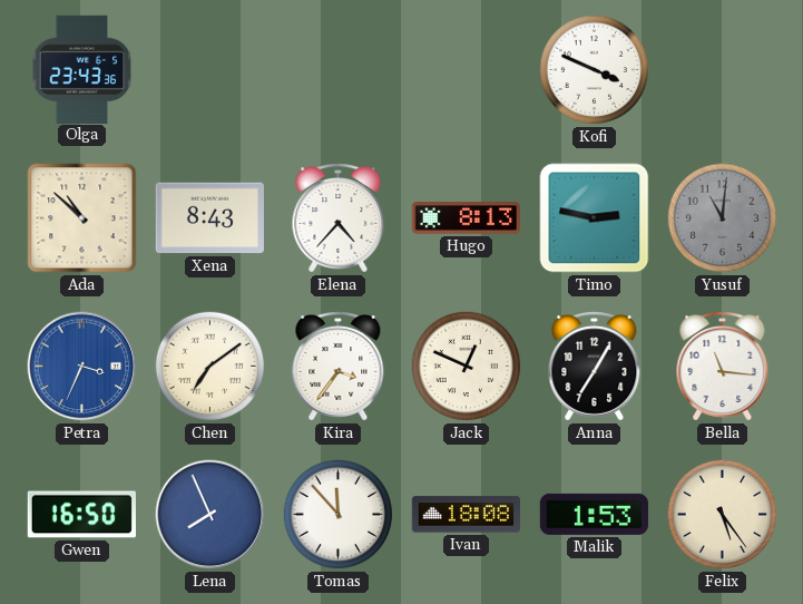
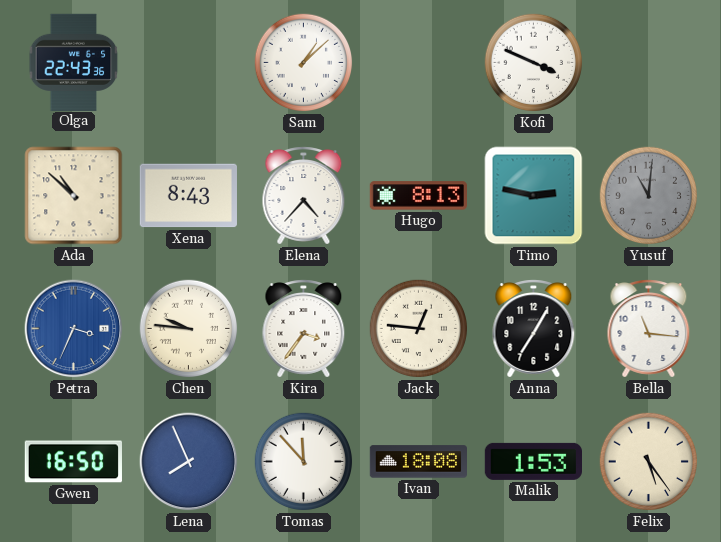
Olga: 23:43 -> 22:43 (74, 62)
Sam: none -> 1:08 (304, 63)
Chen: 7:09 -> 9:46 (189, 329)
Jack: 12:49 -> 12:46 (419, 329)
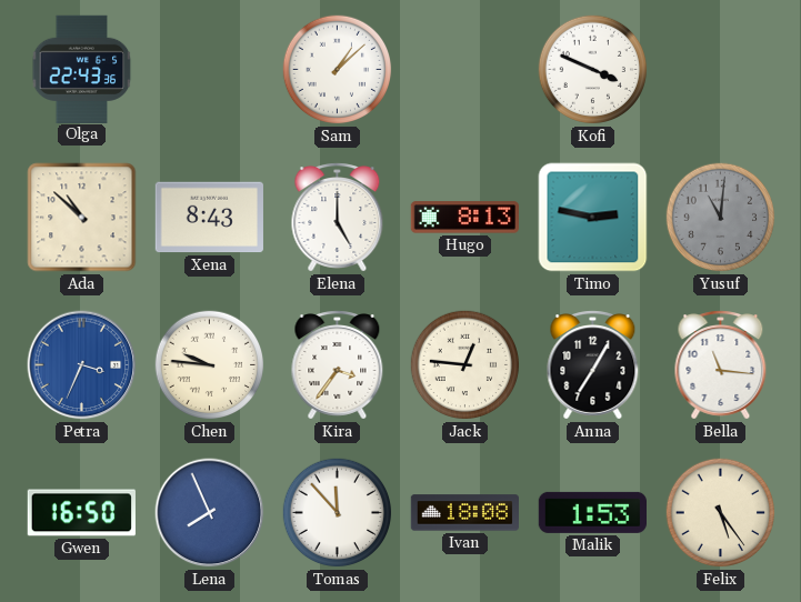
Elena: 4:37 -> 5:00 (338, 218)
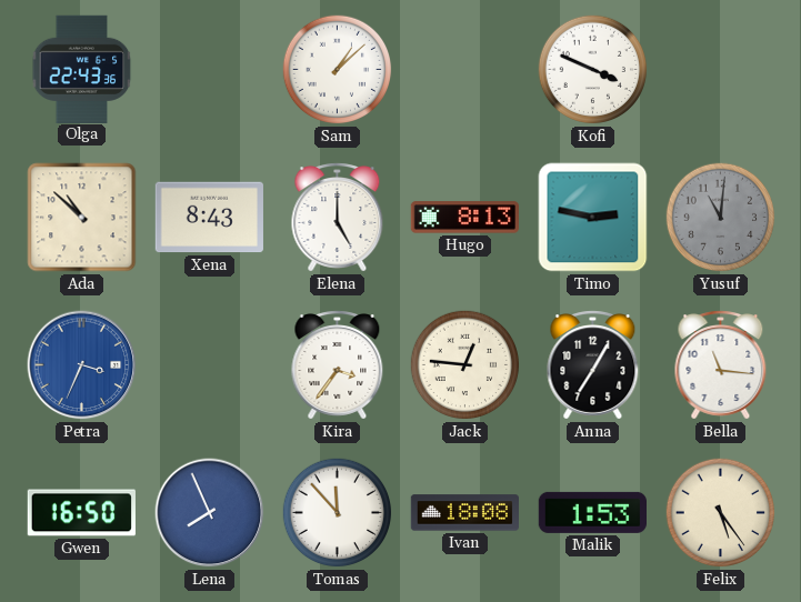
Chen: 9:46 -> none (210, 365)
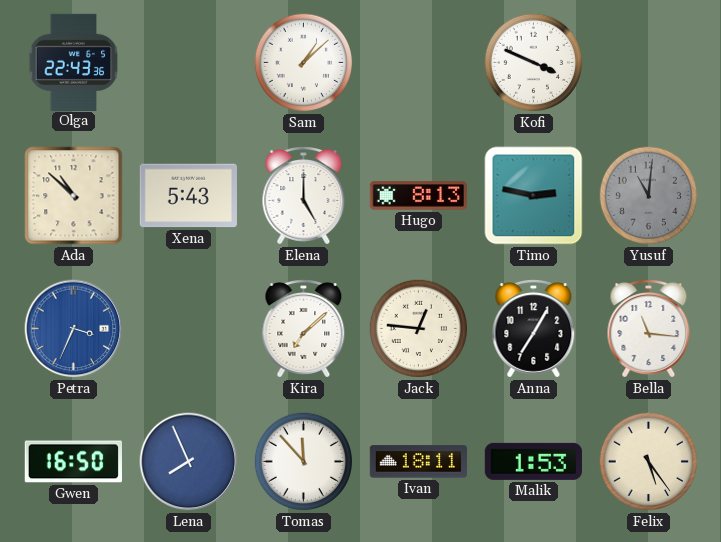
Xena: 8:43 -> 5:43 (188, 196)
Kira: 3:36 -> 7:08 (304, 329)
Ivan: 18:08 -> 18:11 (418, 462)
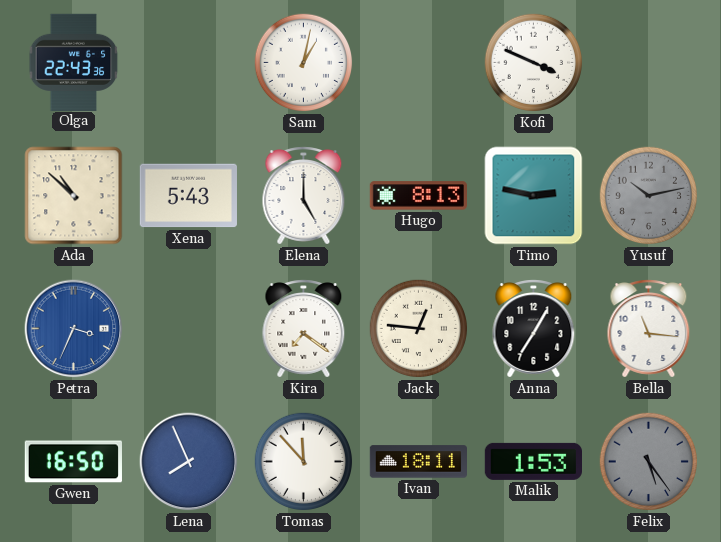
Sam: 1:08 -> 1:02 (304, 63)
Yusuf: 11:01 -> 10:13 (649, 196)
Kira: 7:08 -> 7:21 (304, 329)
Felix dial: cream -> grey (649, 462)
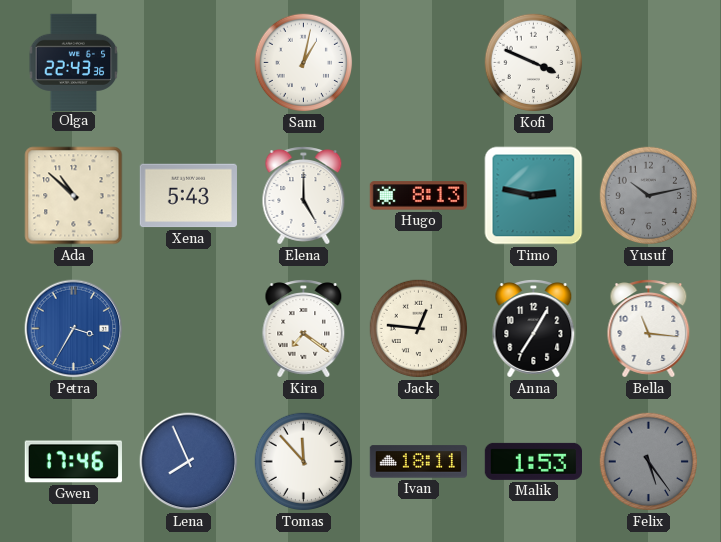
Petra: 3:34 -> 3:35 (74, 329)
Gwen: 16:50 -> 17:46 (73, 462)
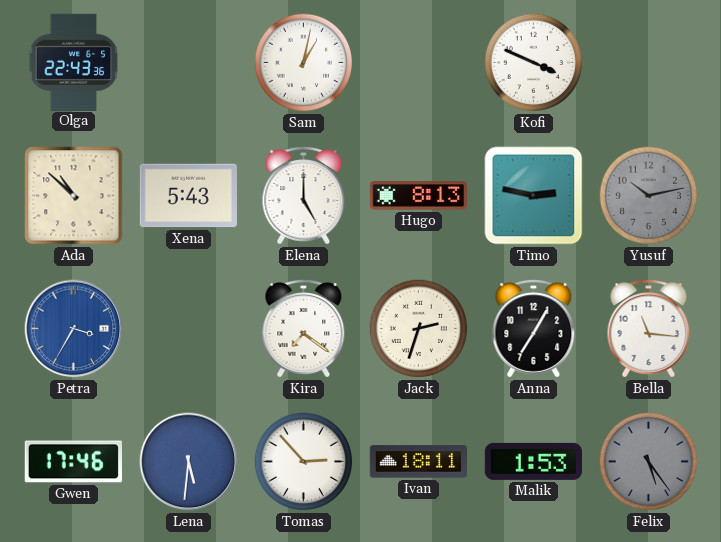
Jack: 12:46 -> 2:33 (419, 329)
Lena: 7:56 -> 5:31 (189, 462)
Tomas: 11:53 -> 2:53 (304, 462)
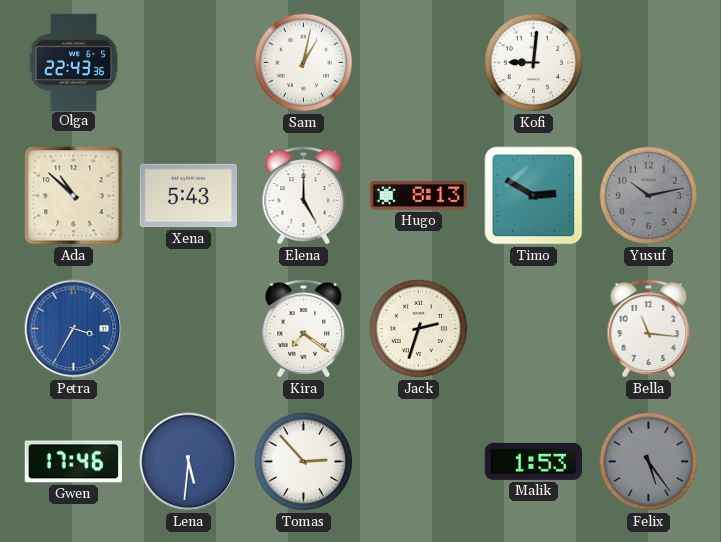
Kofi: 3:49 -> 9:01 (534, 63)
Timo: 2:47 -> 2:50 (534, 196)
Anna: 7:05 -> none (534, 329)
Ivan: 18:11 -> none (418, 462)
